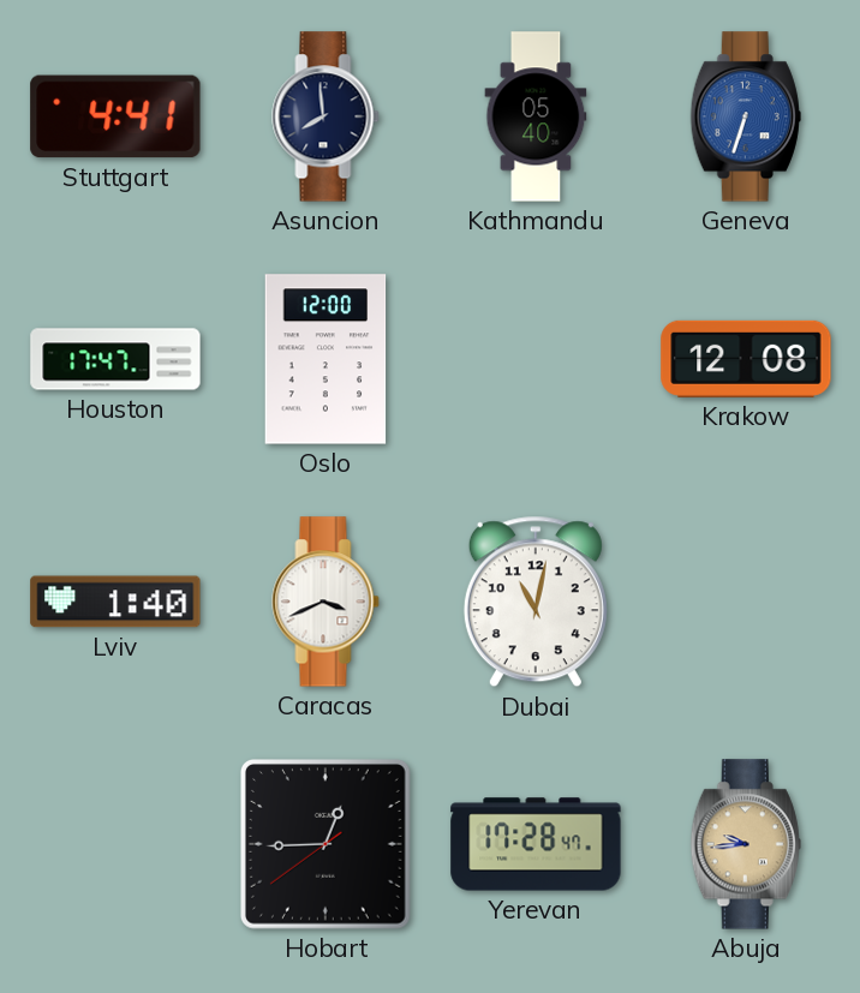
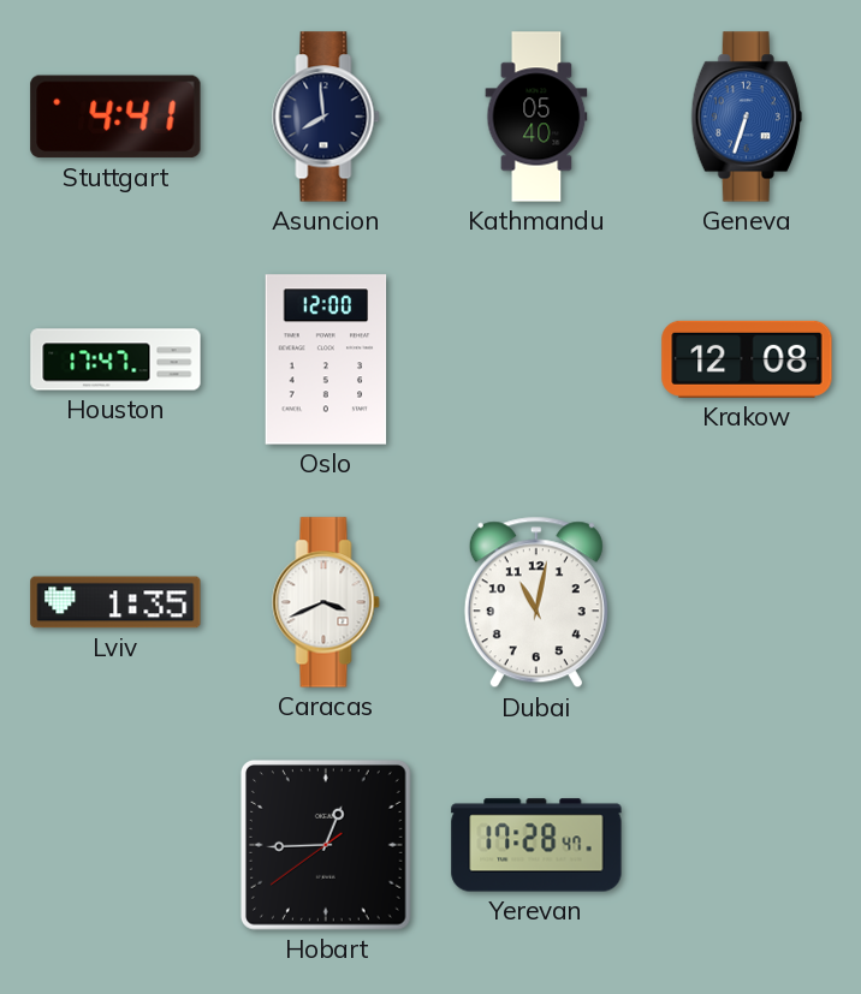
Lviv: 1:40 -> 1:35 (115, 602)
Abuja: 9:44 -> none (746, 844)
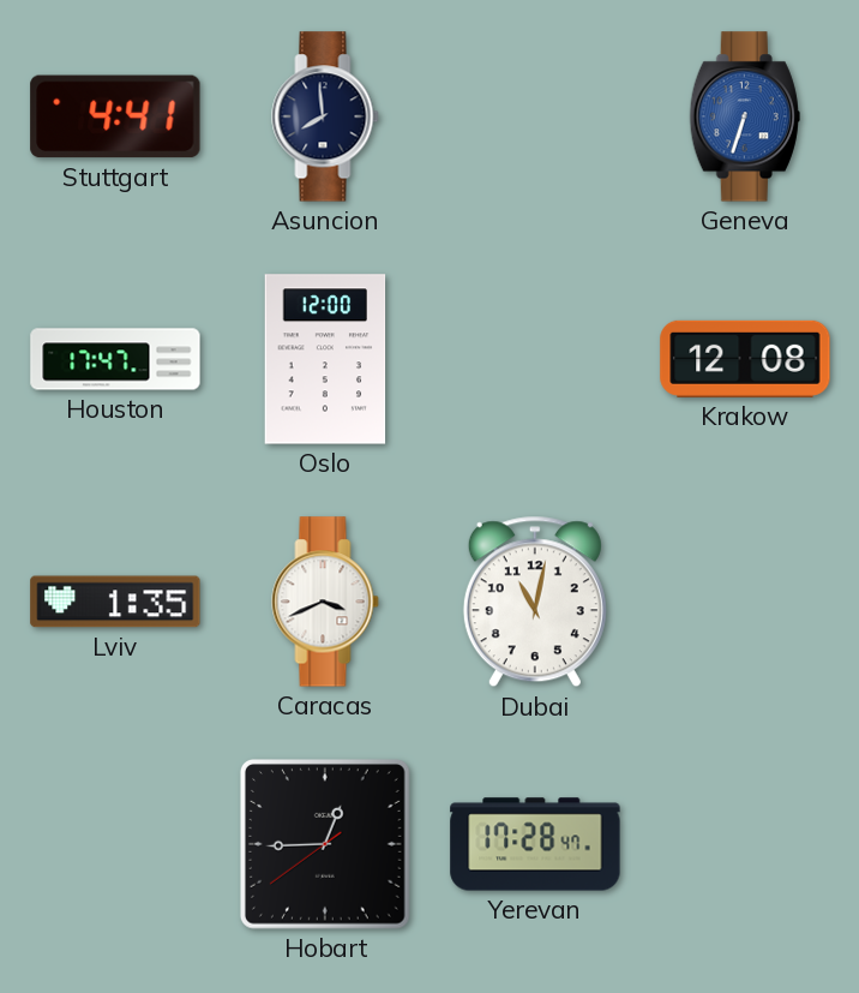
Kathmandu: 05:40 -> none (536, 117)
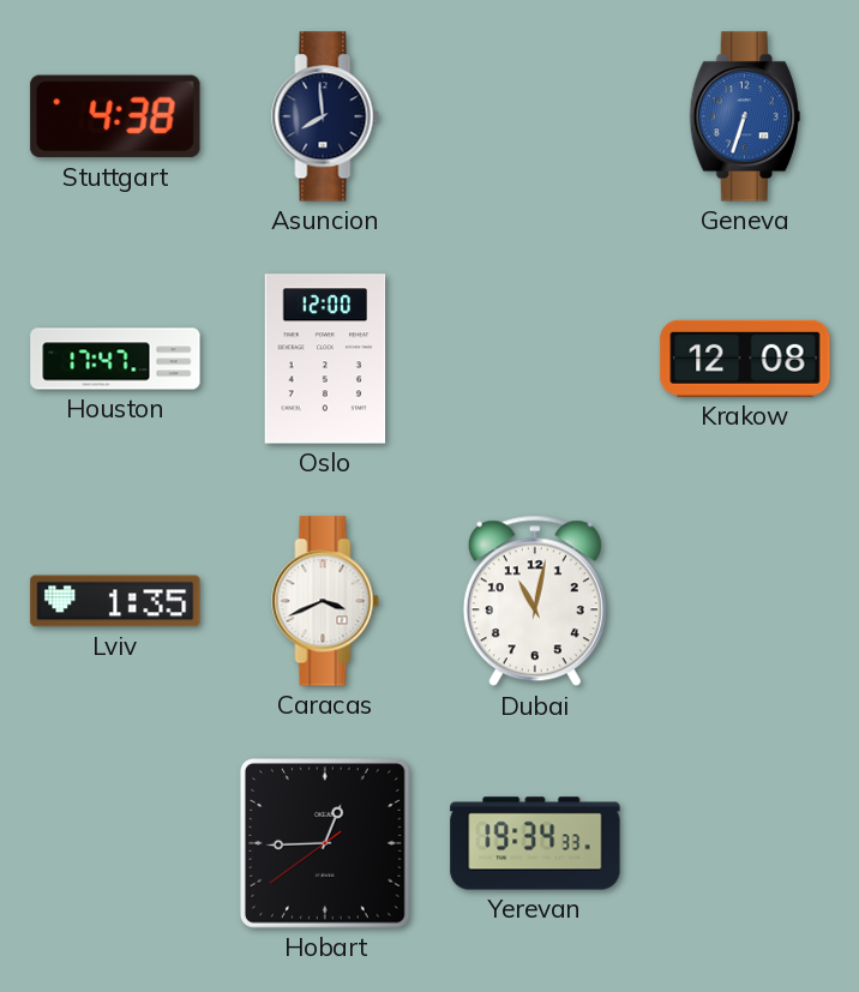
Stuttgart: 4:41 -> 4:38 (115, 116)
Yerevan: 17:28 -> 19:34 (535, 843)
